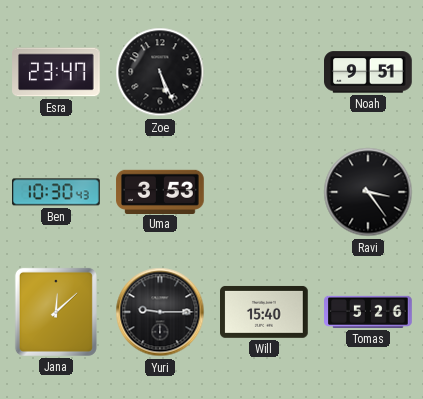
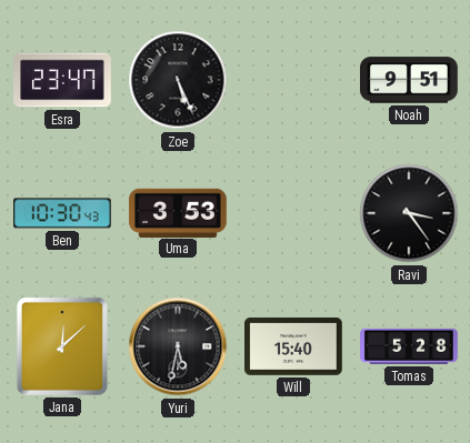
Yuri: 9:15 -> 5:32 (178, 346)
Tomas: 5:26 -> 5:28 (409, 346)
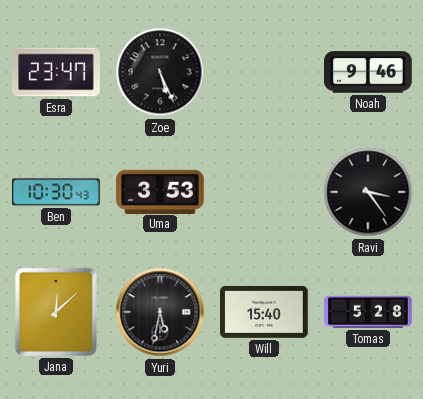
Noah: 9:51 -> 9:46 (368, 72)
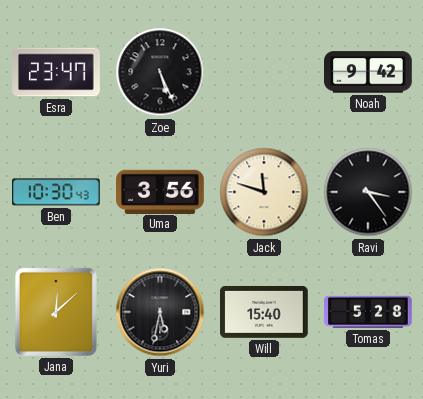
Noah: 9:46 -> 9:42 (368, 72)
Uma: 3:53 -> 3:56 (160, 191)
Jack: none -> 11:48 (264, 192)
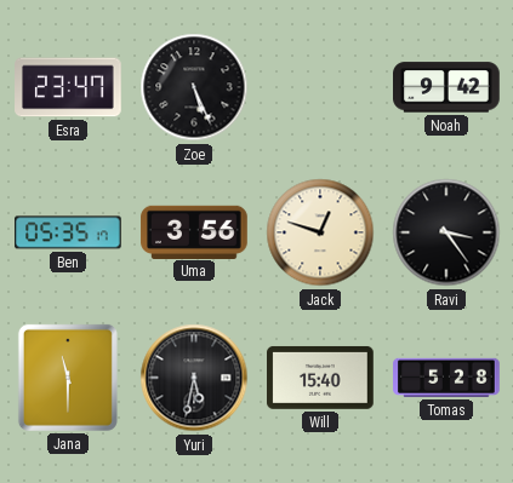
Ben: 10:30 -> 05:35 (69, 232)
Jack: 11:48 -> 12:48 (320, 232)
Jana: 12:08 -> 11:30 (68, 378)
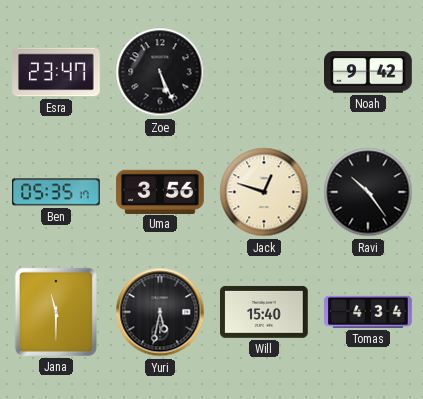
Ravi: 3:24 -> 10:24 (368, 192)
Tomas: 5:28 -> 4:34 (368, 312)
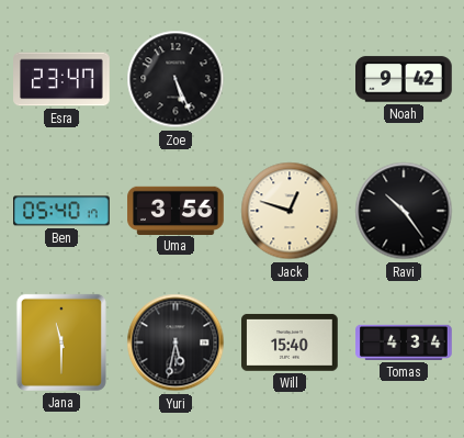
Ben: 05:35 -> 05:40 (63, 211)
